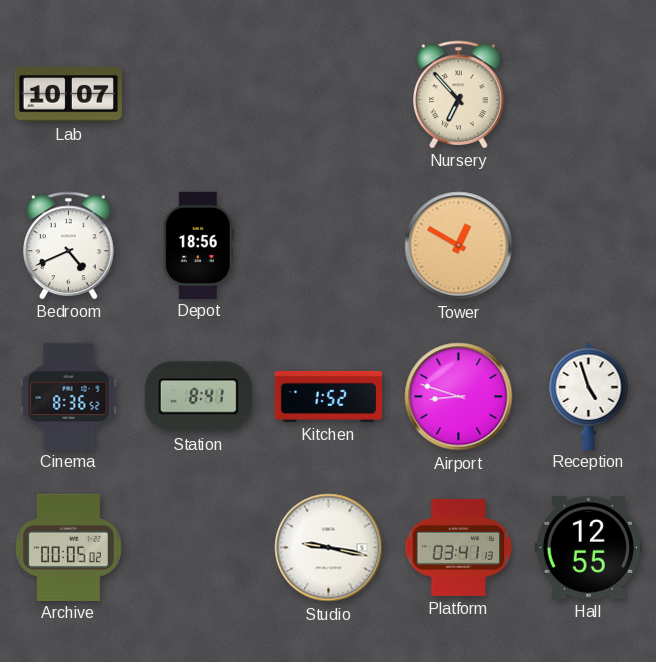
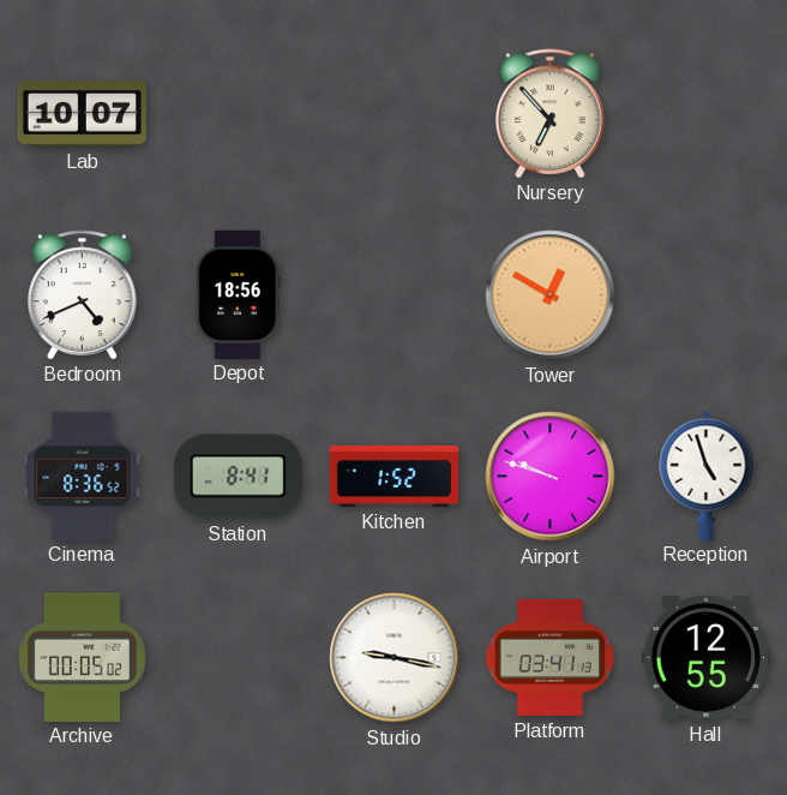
Airport: 8:48 -> 9:48 (551, 477)
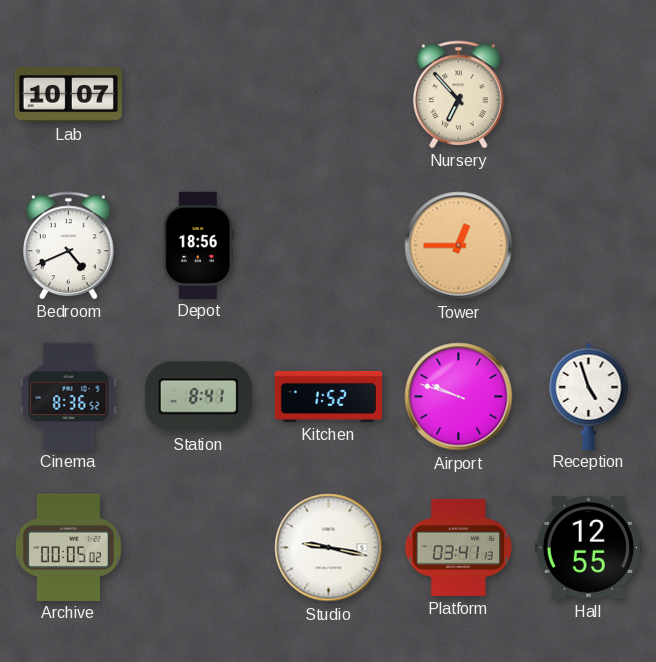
Tower: 12:50 -> 12:45 (459, 246)
